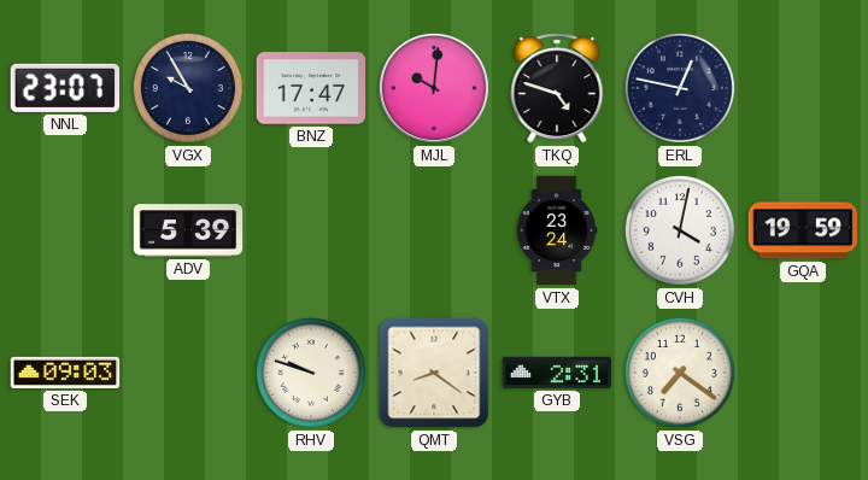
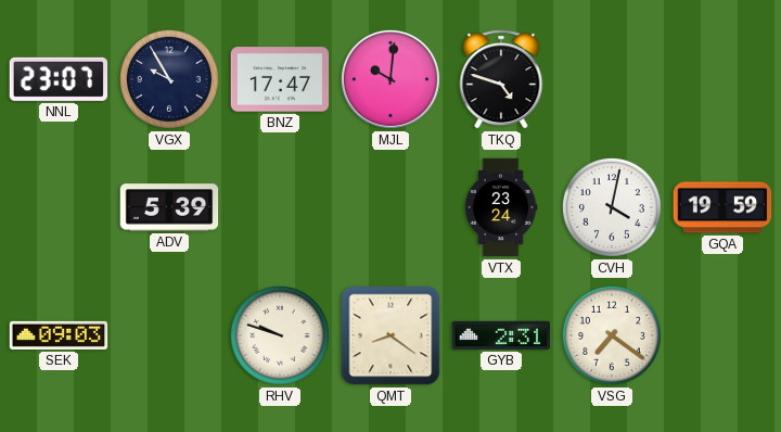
ERL: 12:47 -> none (680, 88)
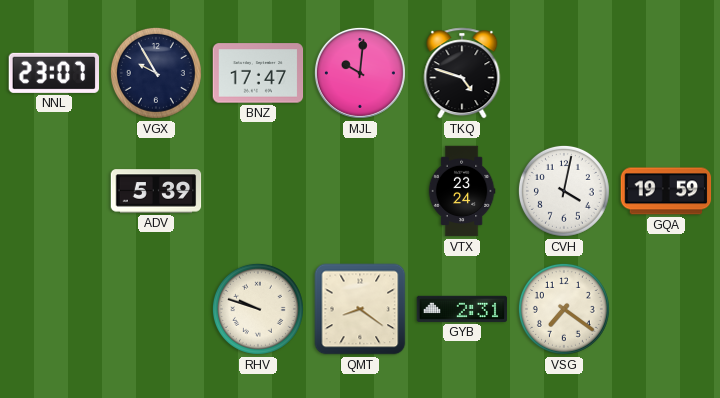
SEK: 09:03 -> none (59, 335)
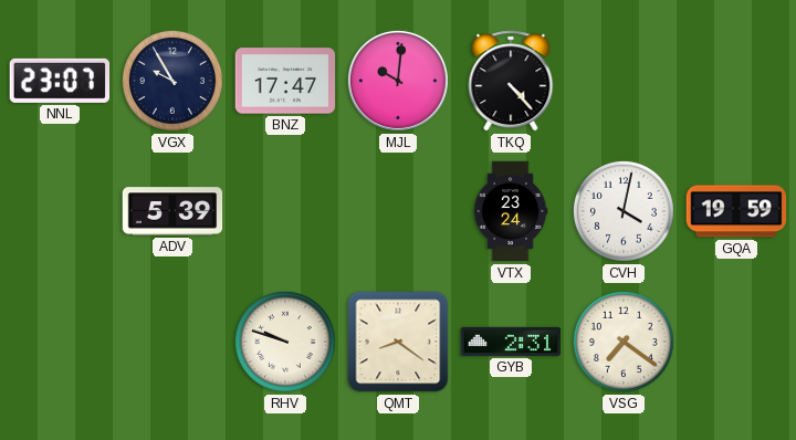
TKQ: 4:48 -> 4:23 (511, 81)
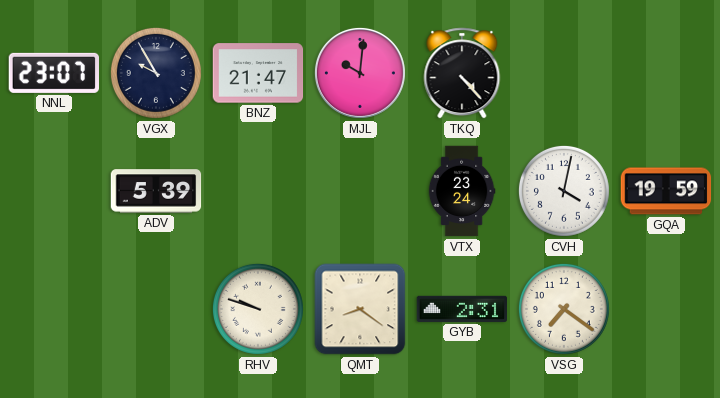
BNZ: 17:47 -> 21:47 (258, 73)
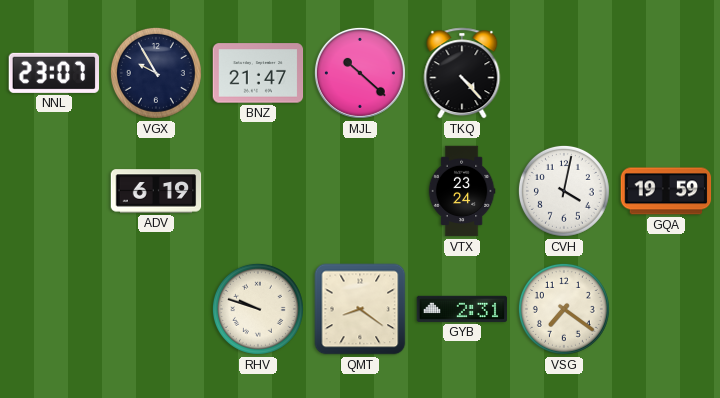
MJL: 10:01 -> 10:22 (360, 73)
ADV: 5:39 -> 6:19 (156, 191)
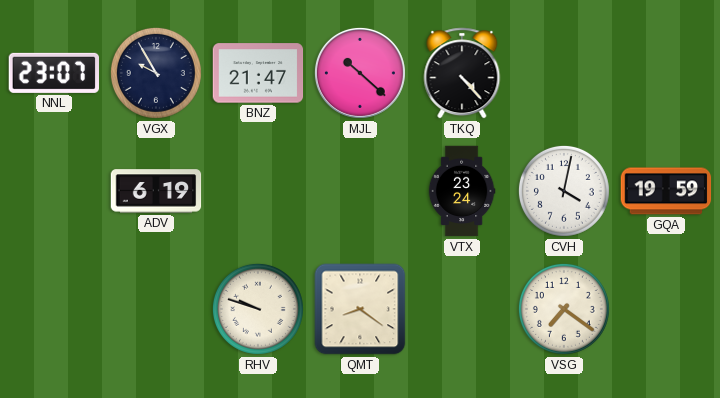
GYB: 2:31 -> none (462, 309)
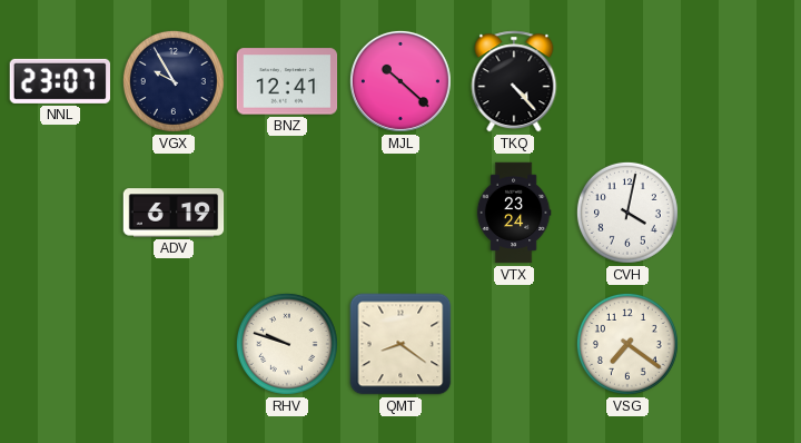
BNZ: 21:47 -> 12:41 (287, 81)
GQA: 19:59 -> none (666, 191)
